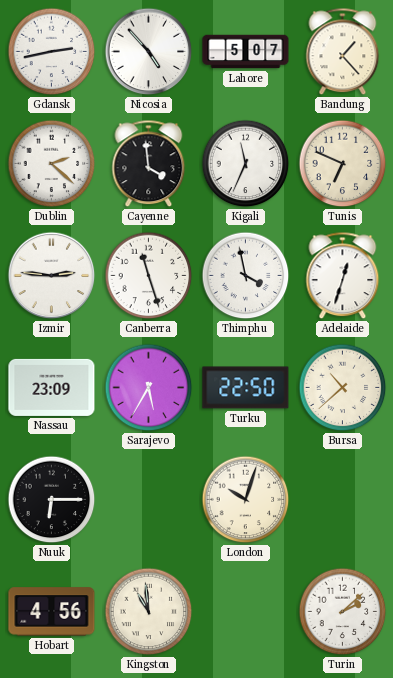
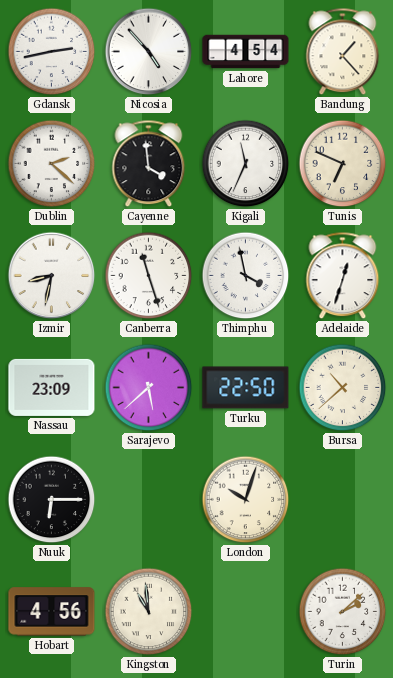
Lahore: 5:07 -> 4:54 (246, 52)
Izmir: 2:46 -> 8:32 (52, 276)
Sarajevo: 5:35 -> 5:38 (149, 388)
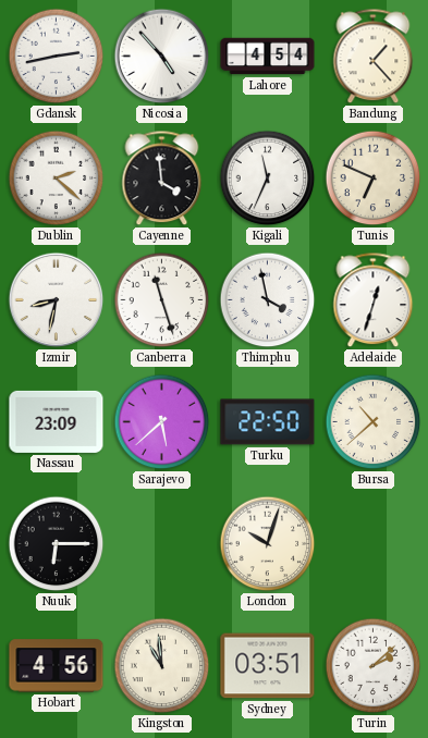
Sydney: none -> 03:51 (268, 666)
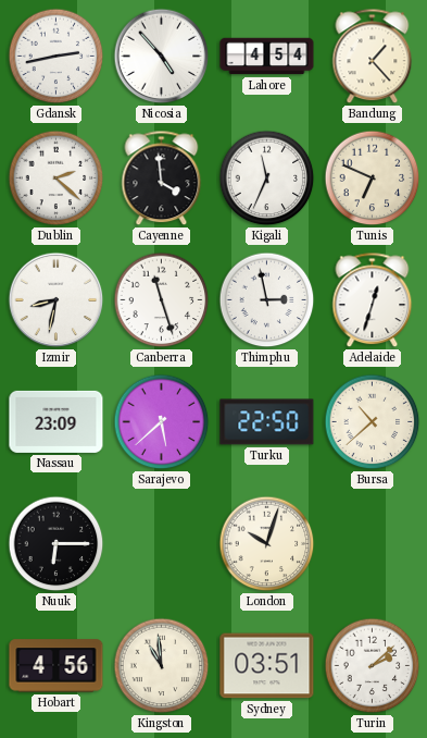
Thimphu: 3:58 -> 2:58 (267, 300)
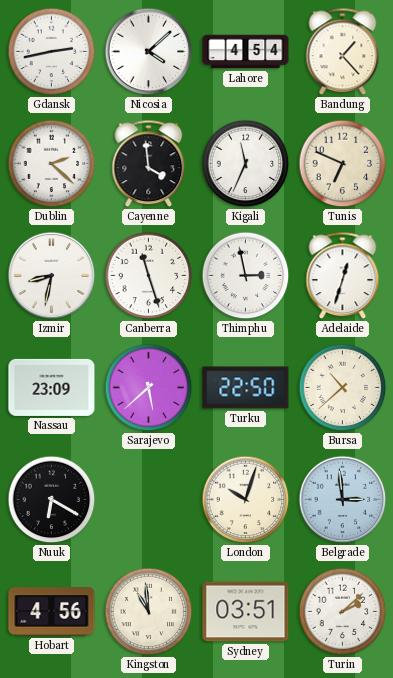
Nicosia: 4:53 -> 4:08 (149, 52)
Nuuk: 6:15 -> 6:20 (52, 500)
Belgrade: none -> 2:59 (343, 500)
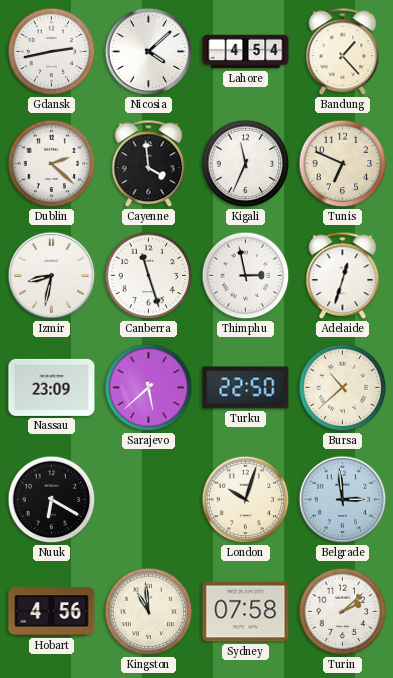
Sydney: 03:51 -> 07:58 (246, 612)
